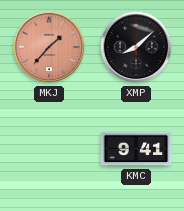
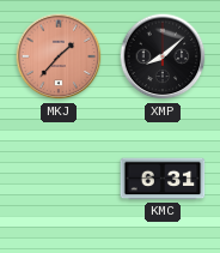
KMC: 9:41 -> 6:31 (163, 179)
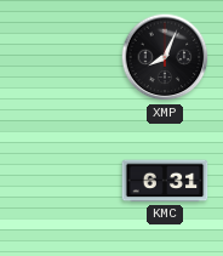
MKJ: 1:37 -> none (59, 56)
XMP: 8:08 -> 8:04 (165, 57)
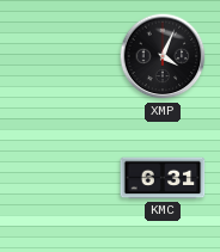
XMP: 8:04 -> 4:04 (163, 56)
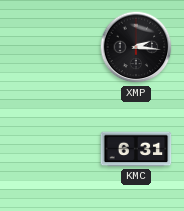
XMP: 4:04 -> 2:16 (136, 47)
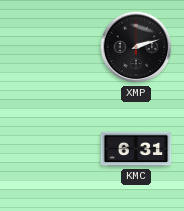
XMP: 2:16 -> 2:12 (136, 47)
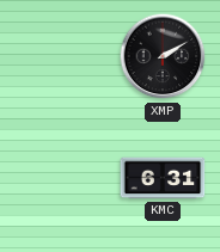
XMP: 2:12 -> 2:10 (163, 56)
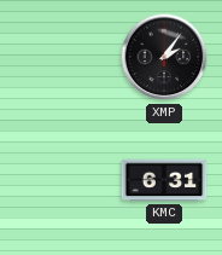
XMP: 2:10 -> 2:06 (164, 57)
